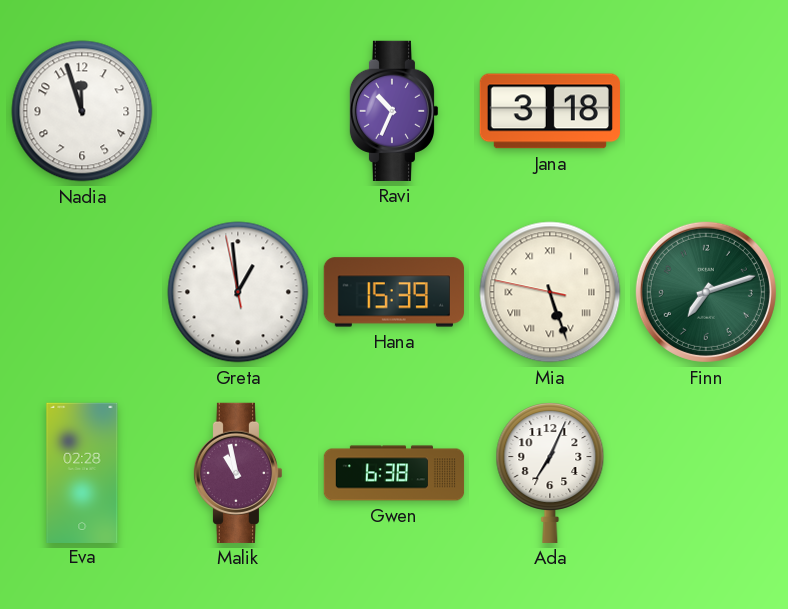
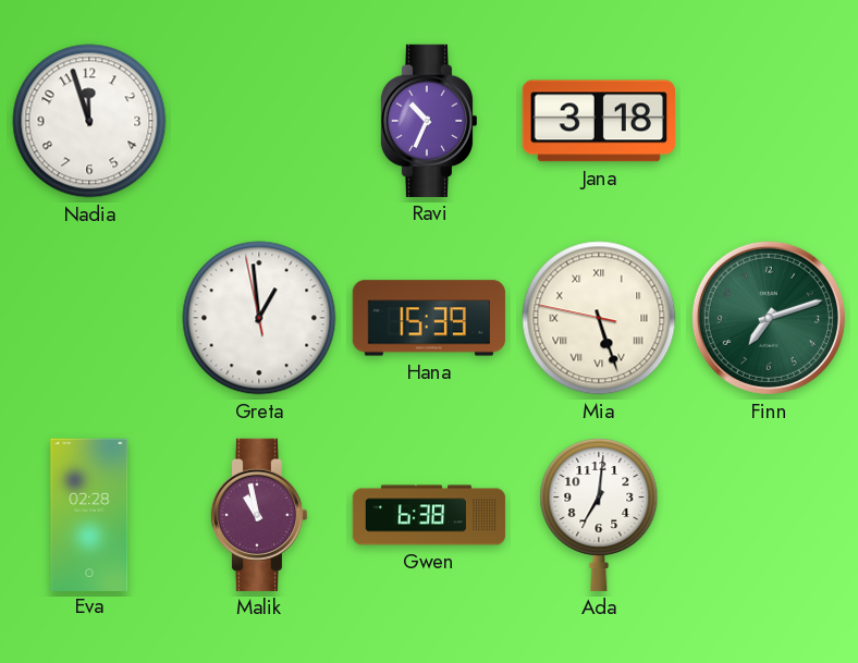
Ada: 7:04 -> 7:01 (599, 515)
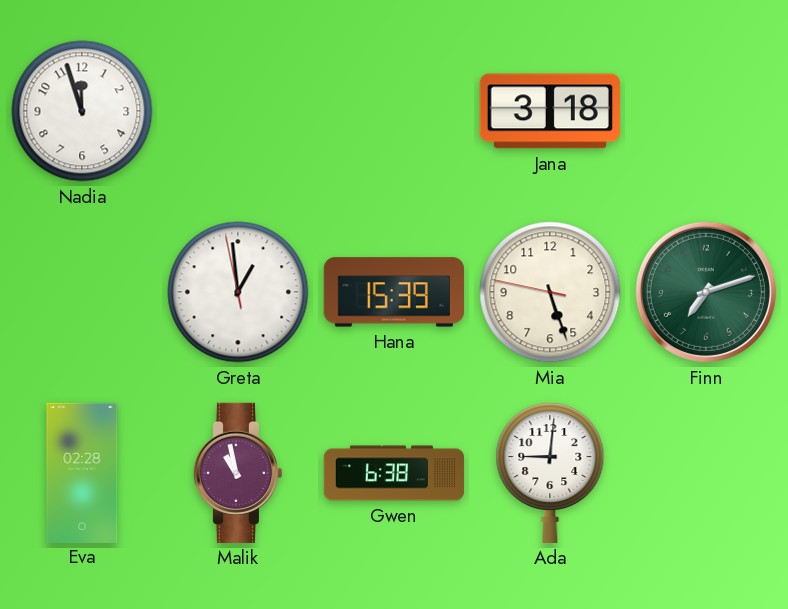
Ravi: 10:34 -> none (429, 121)
Mia numerals: Roman -> Arabic (550, 292)
Ada: 7:01 -> 9:01 (550, 473)
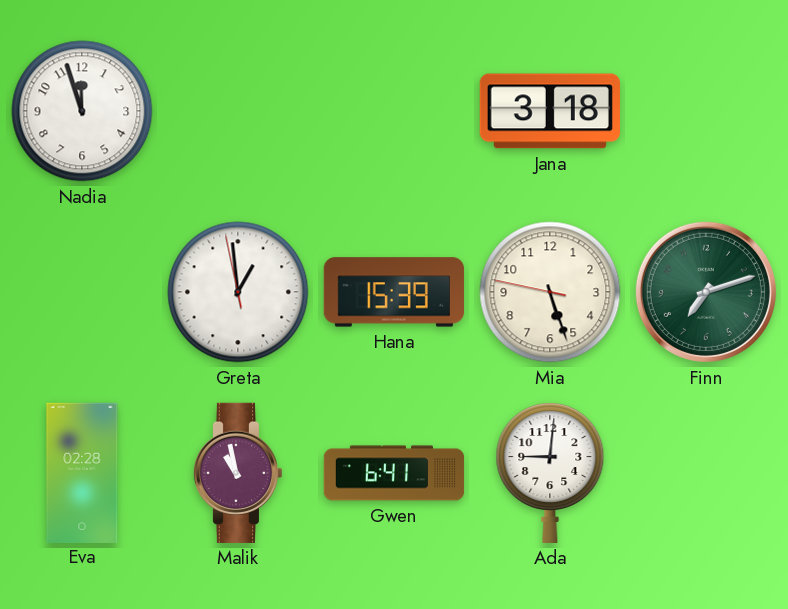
Gwen: 6:38 -> 6:41 (394, 473)
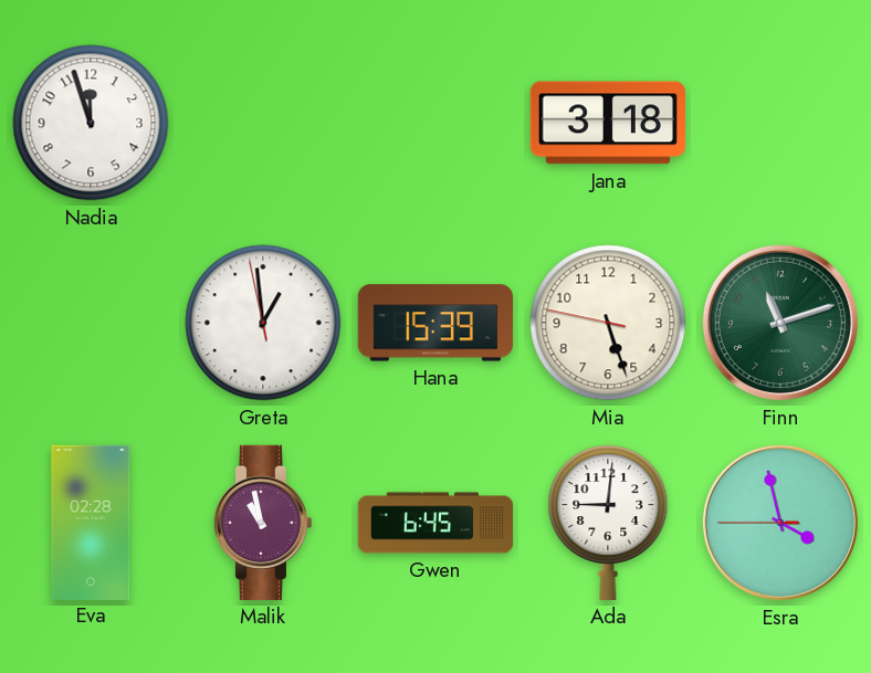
Finn: 7:12 -> 11:12 (780, 323)
Gwen: 6:41 -> 6:45 (435, 523)
Esra: none -> 3:57 (780, 523)
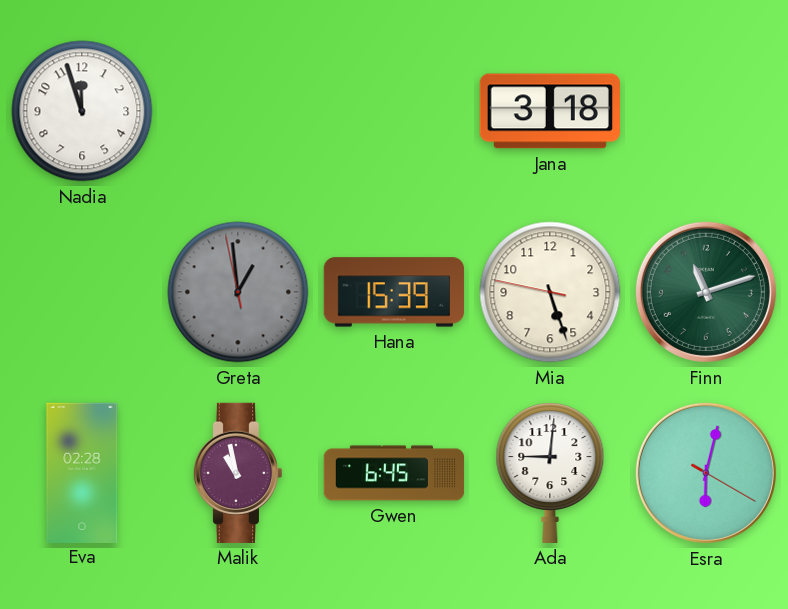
Greta dial: white -> grey (238, 292)
Esra: 3:57 -> 6:02 (706, 473)
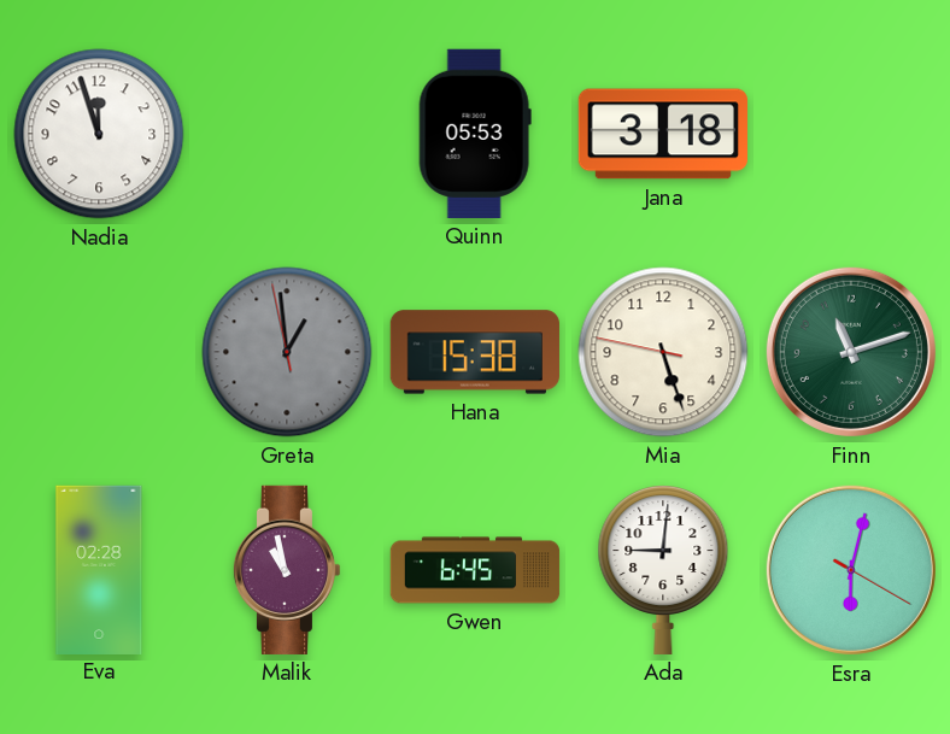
Quinn: none -> 05:53 (475, 134)
Hana: 15:39 -> 15:38 (474, 352)
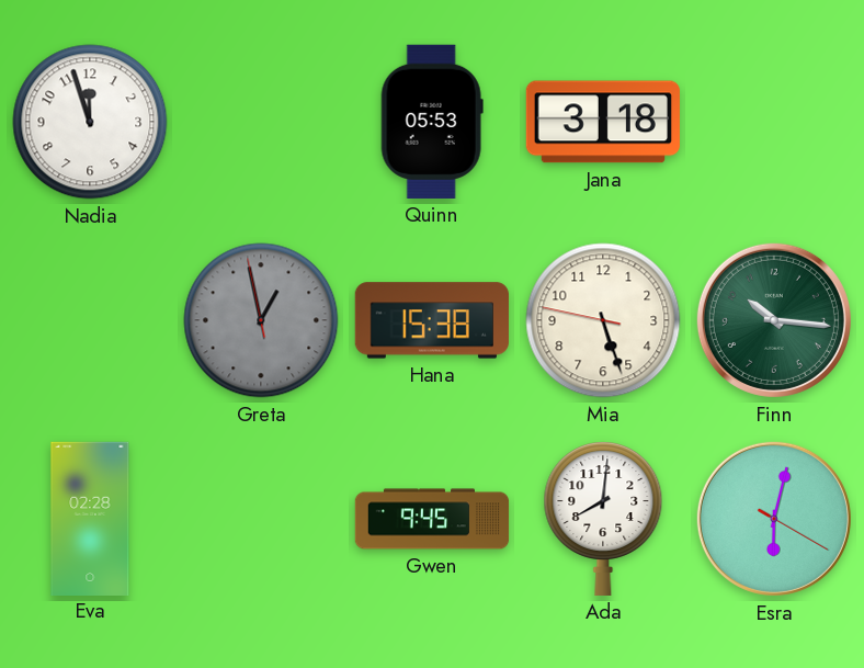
Greta: 12:58 -> 12:57 (261, 320)
Finn: 11:12 -> 10:16 (774, 320)
Malik: 10:58 -> none (287, 570)
Gwen: 6:45 -> 9:45 (432, 519)
Ada: 9:01 -> 8:01 (603, 519)
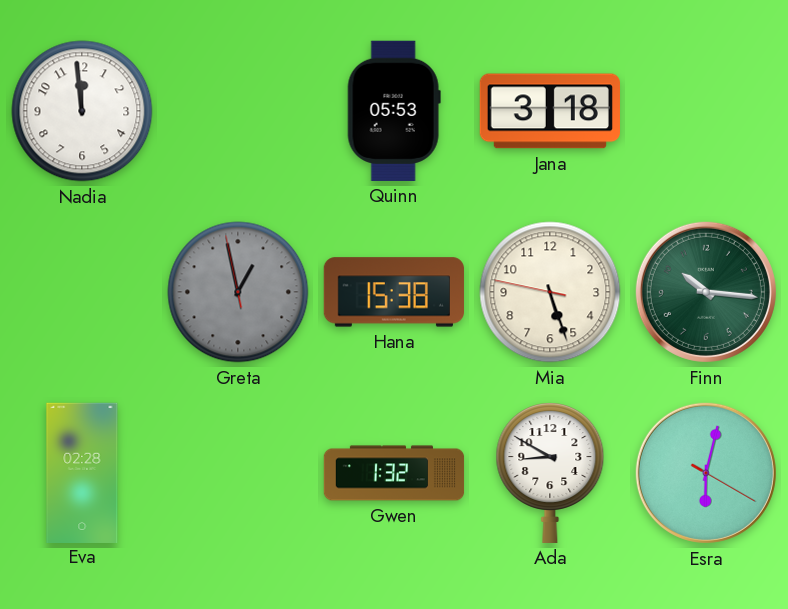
Nadia: 11:57 -> 11:59 (82, 111)
Gwen: 9:45 -> 1:32 (394, 473)
Ada: 8:01 -> 8:50 (550, 473)
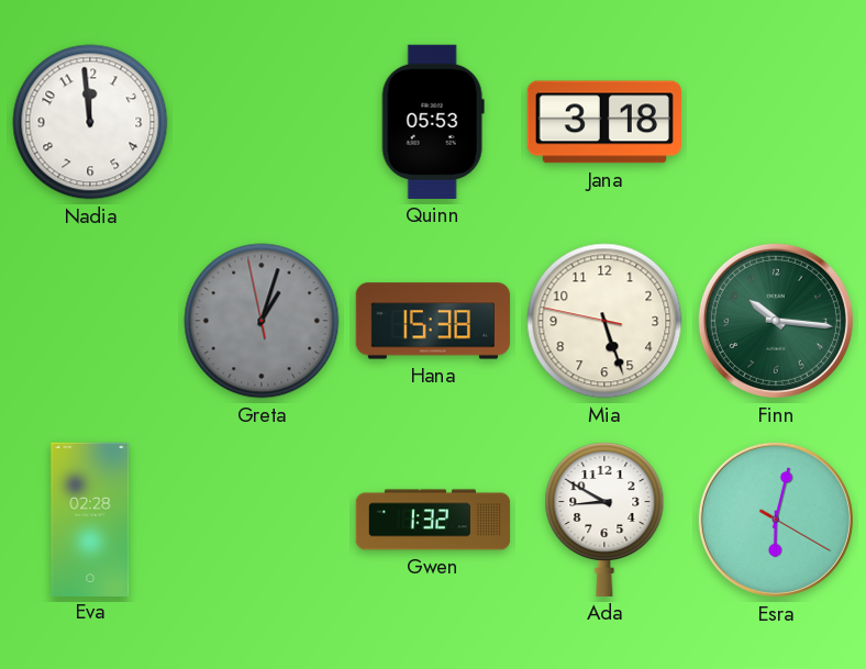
Greta: 12:57 -> 1:02 (262, 321)
